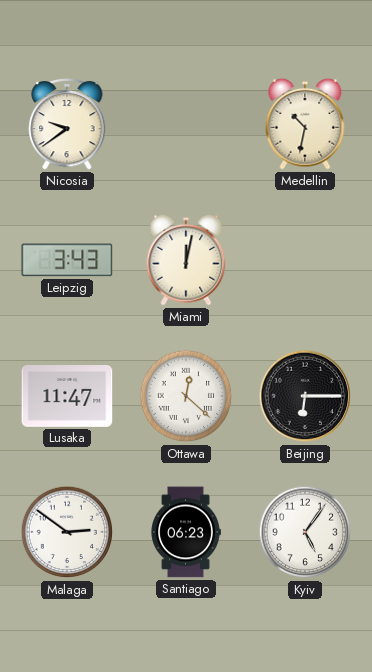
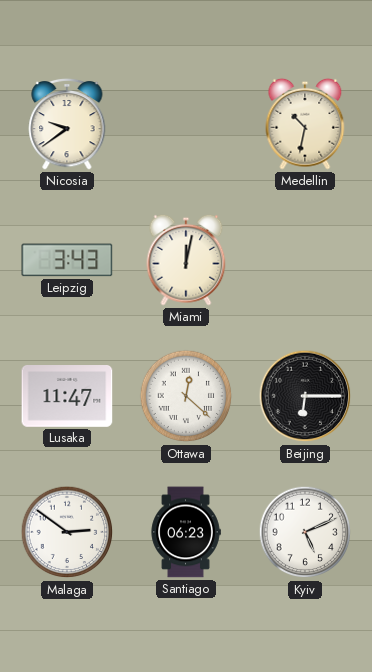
Kyiv: 5:06 -> 5:11 (305, 532)
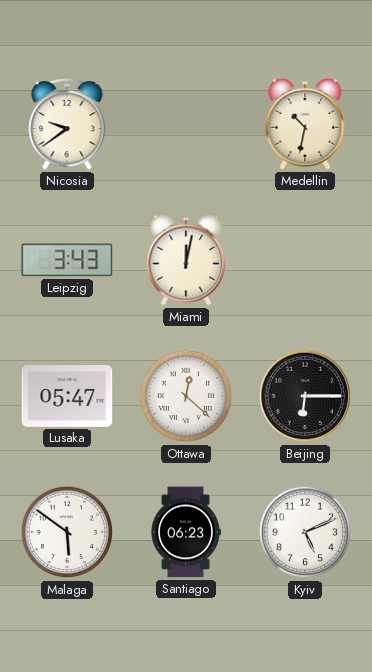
Lusaka: 11:47 -> 05:47 (67, 397)
Malaga: 2:51 -> 5:51 (67, 532)
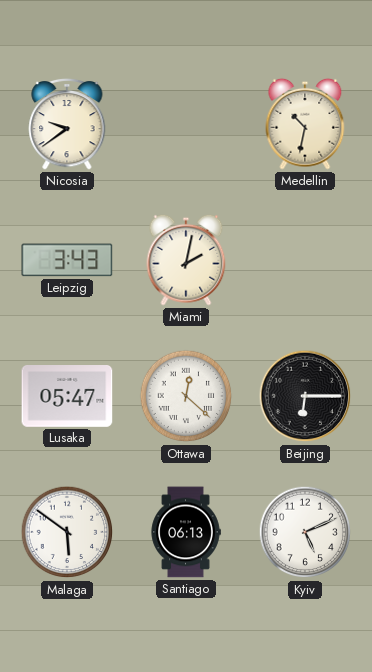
Miami: 12:02 -> 2:02 (186, 260)
Santiago: 06:23 -> 06:13 (186, 532)
